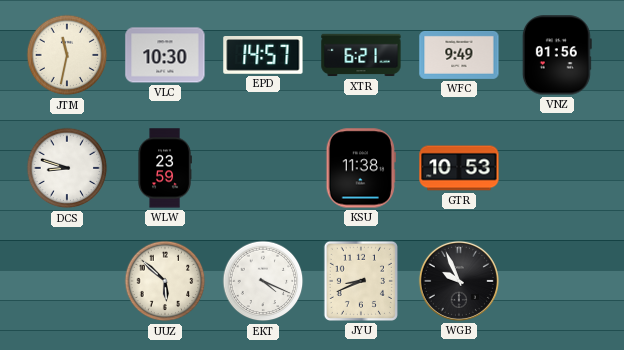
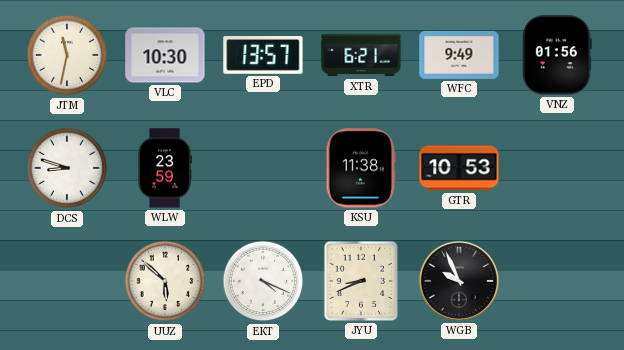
EPD: 14:57 -> 13:57 (263, 55)
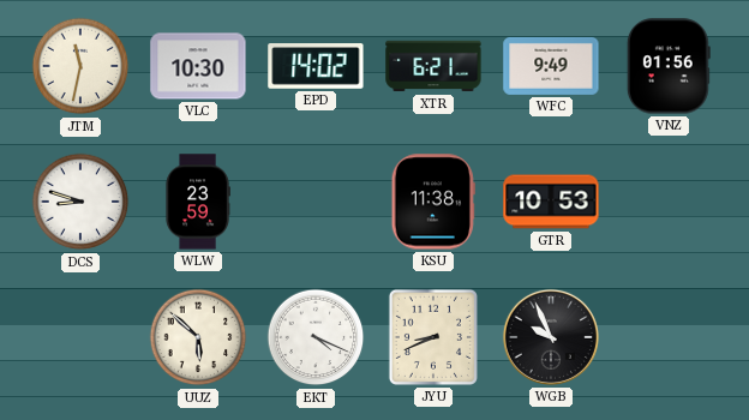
EPD: 13:57 -> 14:02 (316, 66)
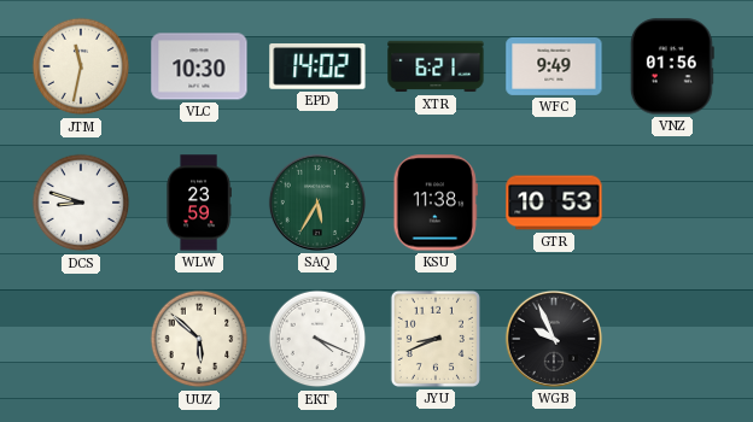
SAQ: none -> 5:35 (317, 203)
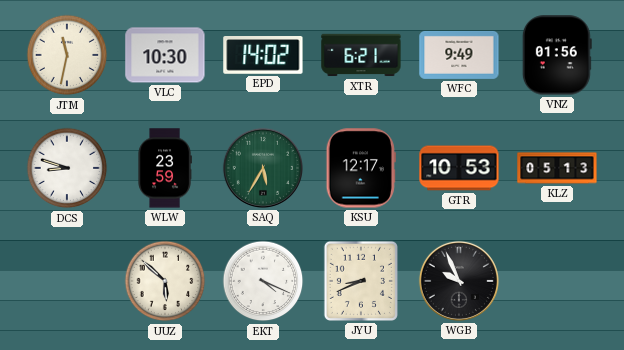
KSU: 11:38 -> 12:17 (361, 168)
KLZ: none -> 05:13 (557, 168)
